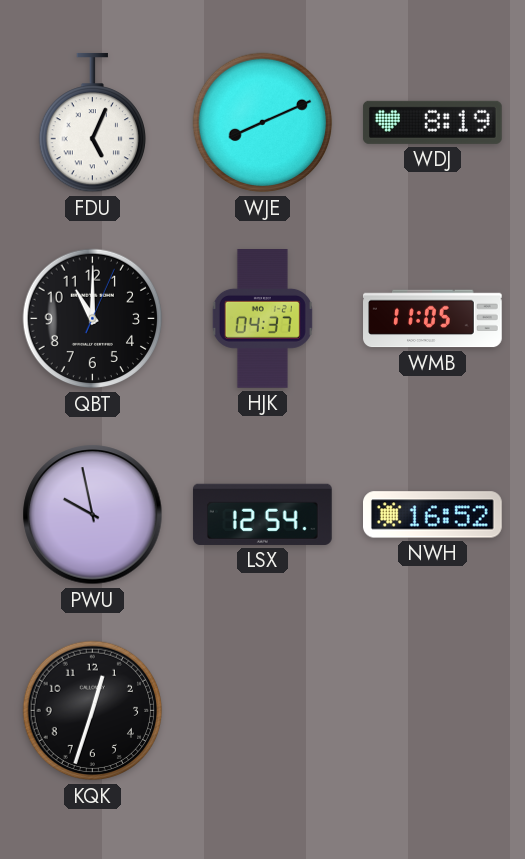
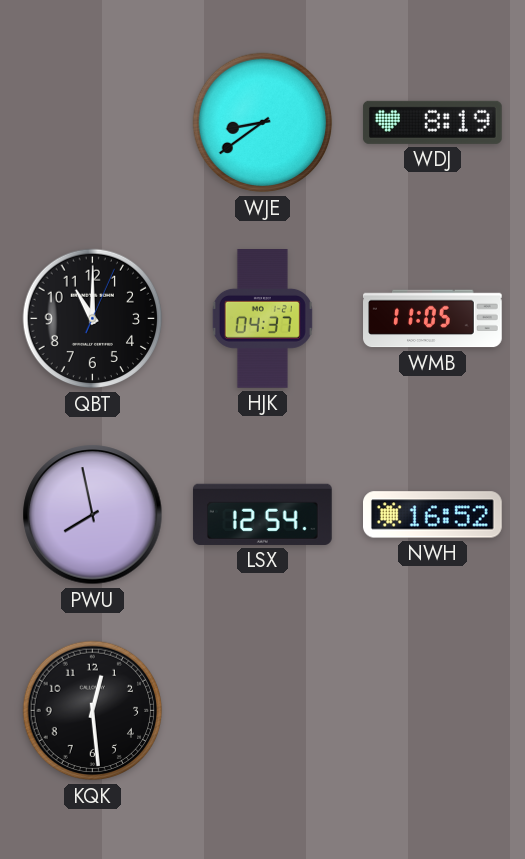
FDU: 5:04 -> none (92, 123)
WJE: 8:11 -> 8:39 (263, 123)
PWU: 9:58 -> 7:58 (93, 515)
KQK: 12:33 -> 12:29 (93, 711)
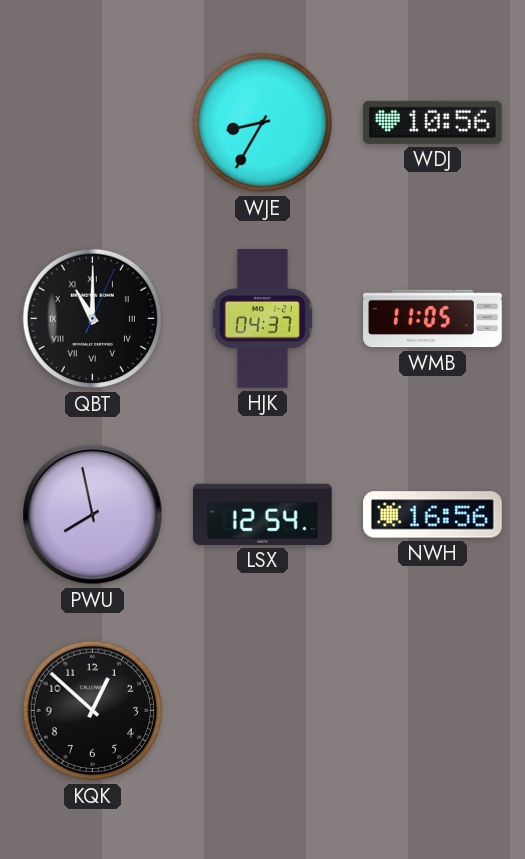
WJE: 8:39 -> 8:35 (263, 123)
WDJ: 8:19 -> 10:56 (432, 122)
QBT numerals: Arabic -> Roman (93, 319)
NWH: 16:52 -> 16:56 (433, 515)
KQK: 12:29 -> 12:52 (93, 711)
